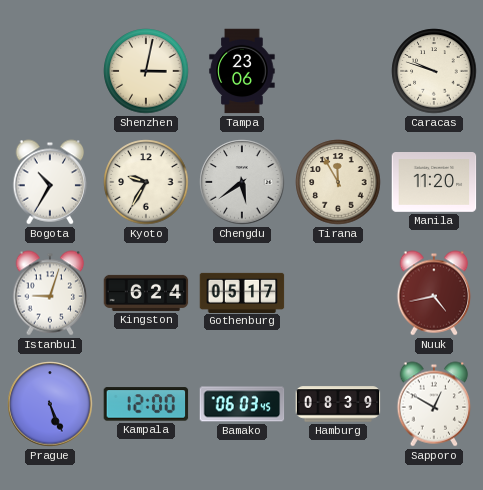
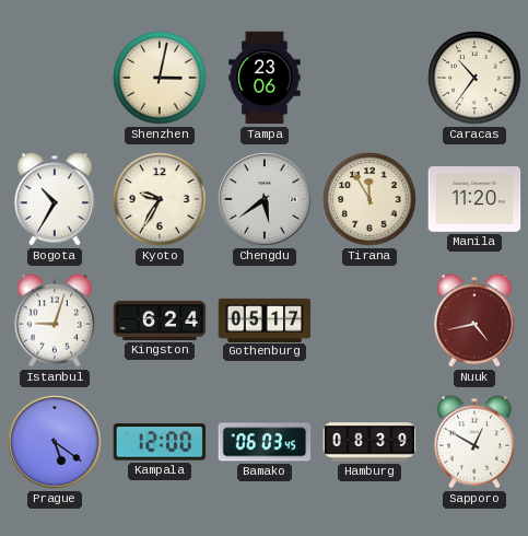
Caracas: 9:48 -> 10:36 (474, 78)
Prague: 5:26 -> 5:21 (55, 442)
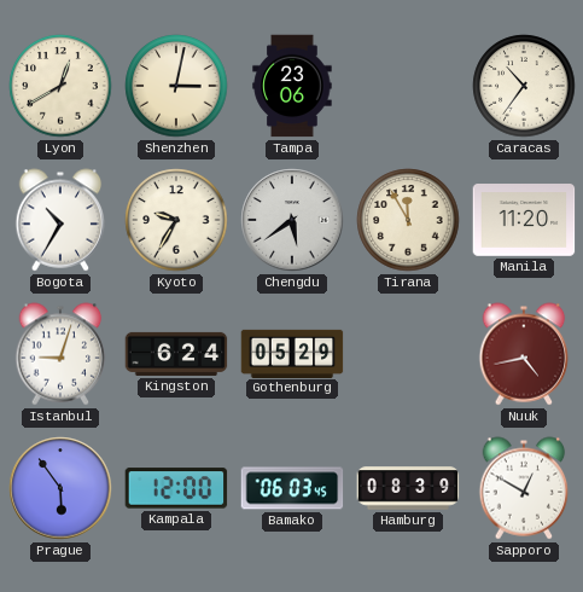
Lyon: none -> 12:40 (60, 86)
Gothenburg: 05:17 -> 05:29 (292, 353)
Prague: 5:21 -> 5:54 (60, 488)
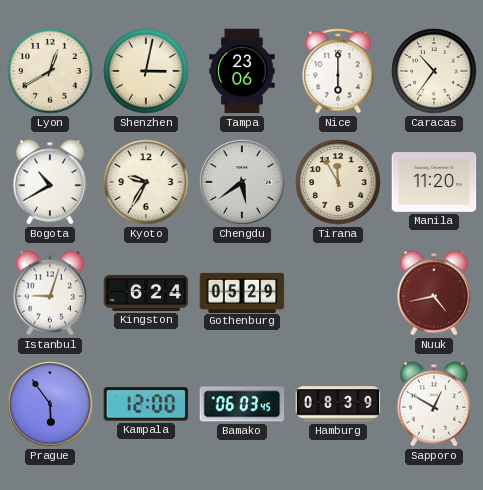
Nice: none -> 6:00 (338, 71)
Bogota: 10:35 -> 10:40 (50, 182)
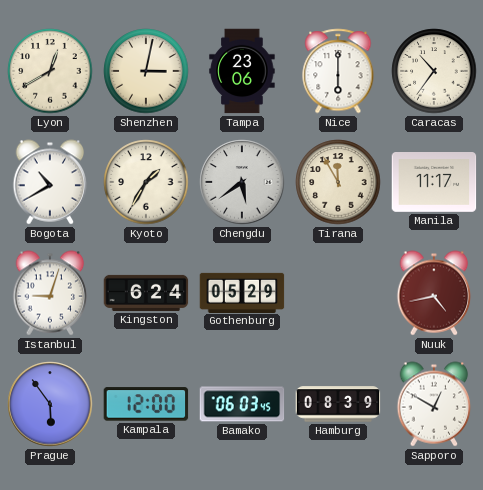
Kyoto: 9:35 -> 1:35 (146, 182)
Manila: 11:20 -> 11:17 (434, 182)
